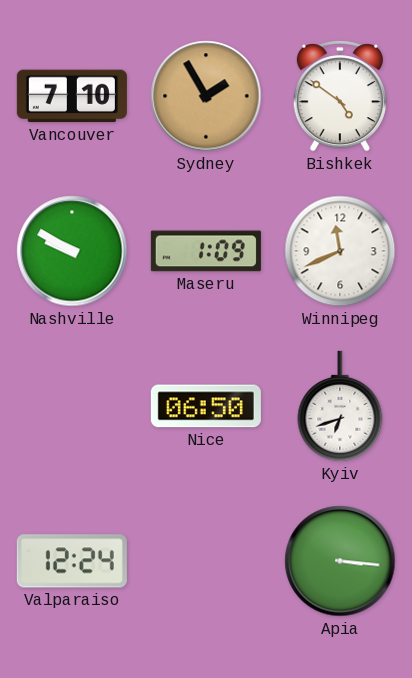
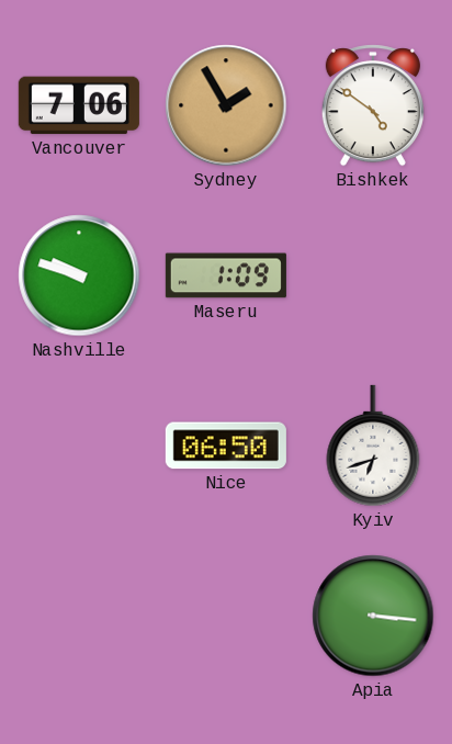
Vancouver: 7:10 -> 7:06 (79, 105)
Nashville: 9:50 -> 9:48 (79, 275)
Winnipeg: 11:41 -> none (340, 251)
Valparaiso: 12:24 -> none (72, 561)
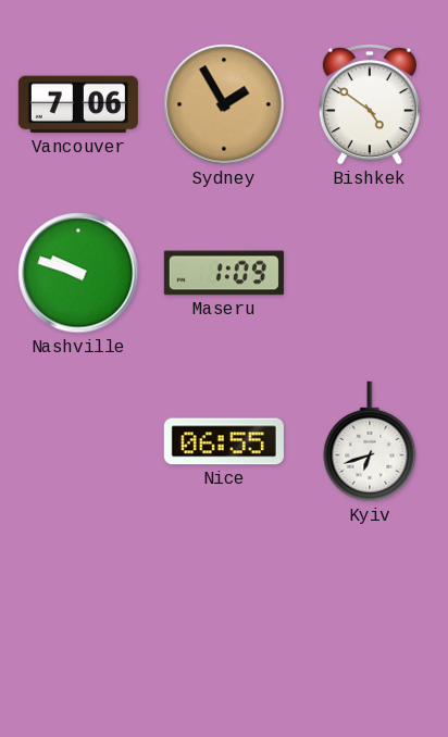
Nice: 06:50 -> 06:55 (224, 441)
Apia: 3:16 -> none (373, 616)
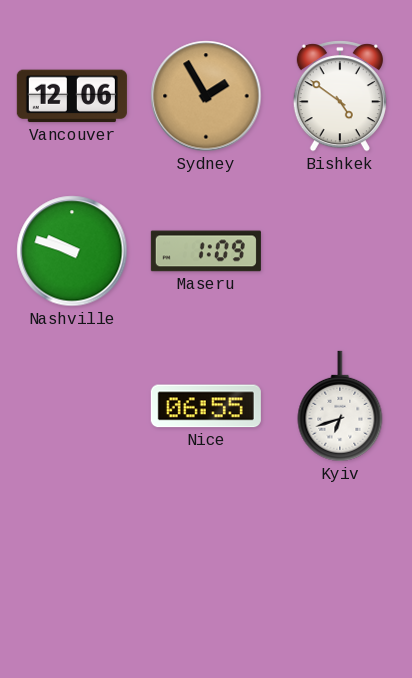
Vancouver: 7:06 -> 12:06 (72, 96)
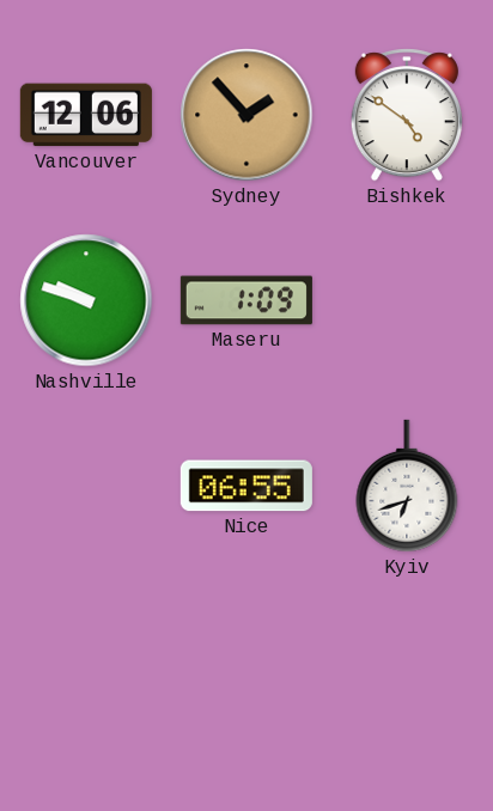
Sydney: 1:55 -> 1:53 (246, 115)
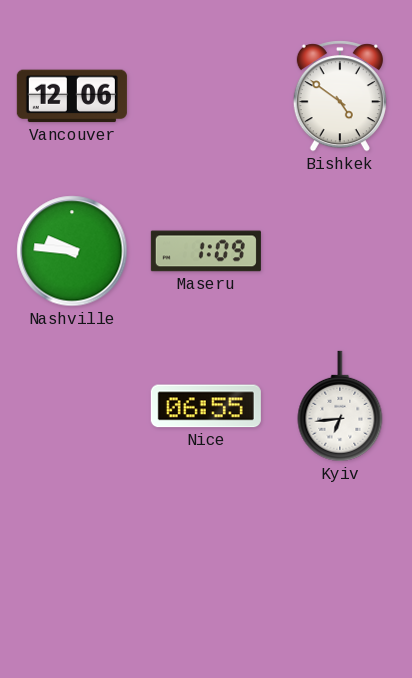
Sydney: 1:53 -> none (246, 115)
Nashville: 9:48 -> 9:46 (72, 251)
Kyiv: 6:42 -> 6:44 (340, 406)
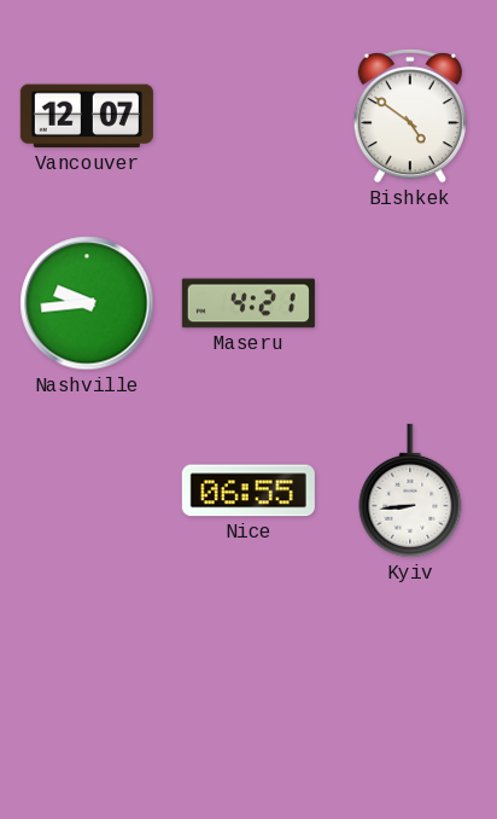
Vancouver: 12:06 -> 12:07 (87, 116)
Nashville: 9:46 -> 9:44 (87, 303)
Maseru: 1:09 -> 4:21 (248, 303)
Kyiv: 6:44 -> 8:44 (410, 490)
